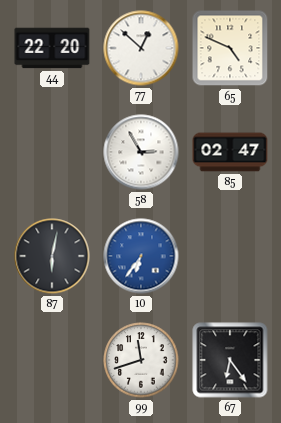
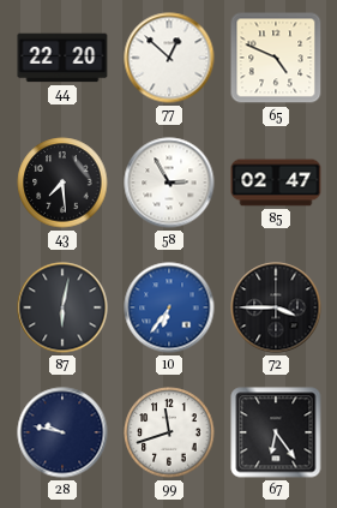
43: none -> 7:29 (62, 183)
72: none -> 3:45 (276, 307)
28: none -> 9:47 (62, 432)
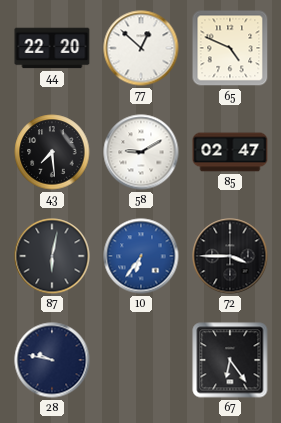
58: 2:55 -> 9:10 (141, 152)
99: 11:42 -> none (169, 432)
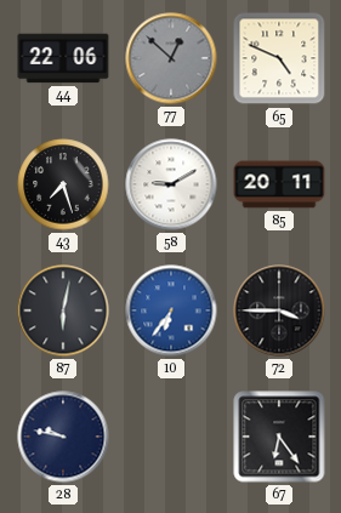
44: 22:20 -> 22:06 (63, 58)
77 dial: white -> grey (171, 58)
43: 7:29 -> 7:27 (63, 184)
85: 02:47 -> 20:11 (279, 184)
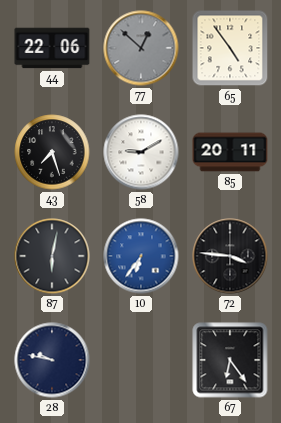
65: 4:49 -> 4:54 (230, 48)
72: 3:45 -> 3:46 (230, 256)
